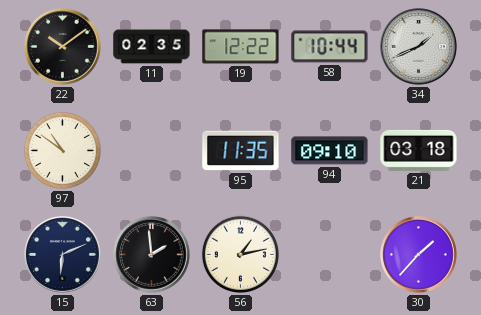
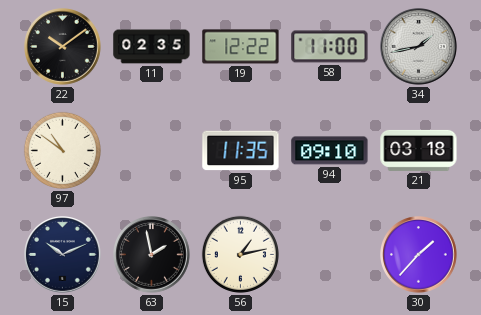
58: 10:44 -> 11:00 (330, 47)
34: 1:41 -> 1:43 (419, 47)
15: 6:11 -> 10:11 (63, 255)
63: 1:59 -> 1:58 (152, 255)
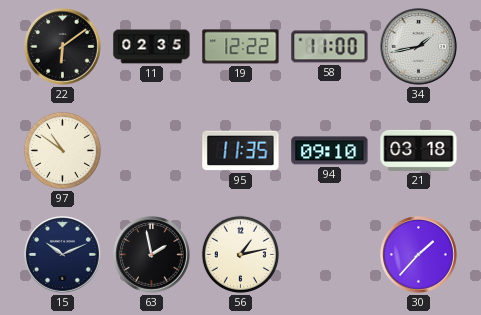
22: 10:09 -> 6:09 (63, 47)
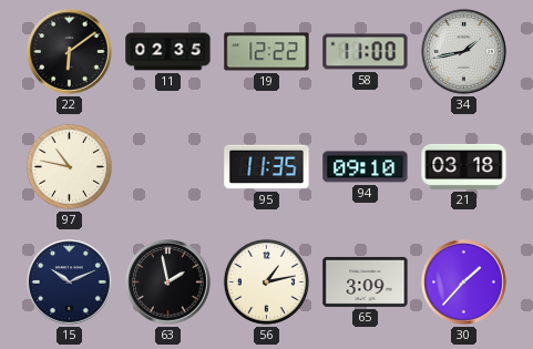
97: 10:51 -> 10:47 (69, 166)
65: none -> 3:09 (366, 281)
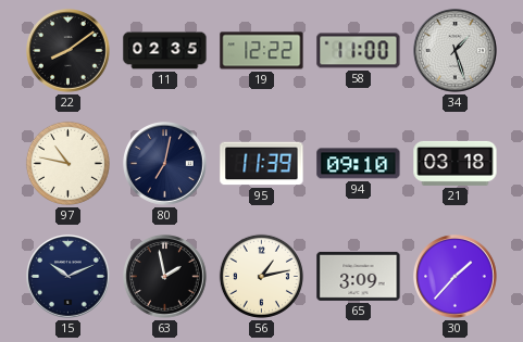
22: 6:09 -> 8:09 (69, 51)
34: 1:43 -> 1:27 (456, 51)
80: none -> 7:02 (165, 164)
95: 11:35 -> 11:39 (262, 164)
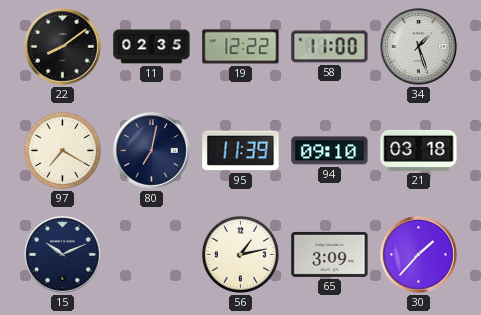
97: 10:47 -> 7:20 (62, 150)
63: 1:58 -> none (165, 277)
